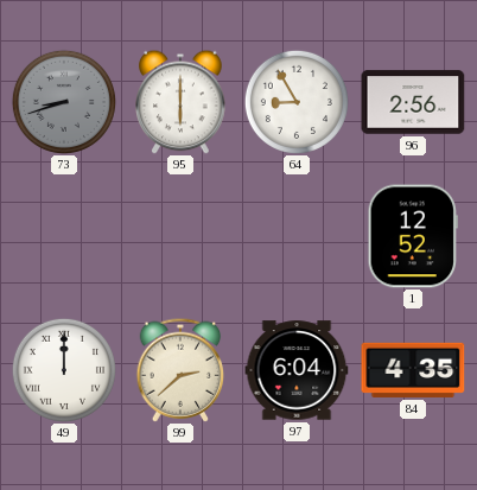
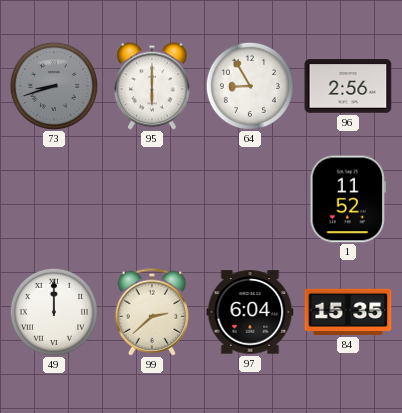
1: 12:52 -> 11:52 (348, 199)
84: 4:35 -> 15:35 (348, 312)
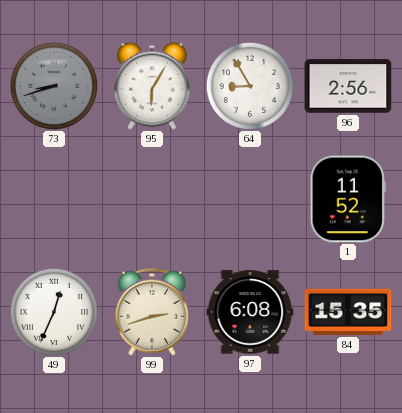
95: 6:00 -> 6:05 (152, 86)
49: 12:00 -> 12:34 (54, 312)
99: 2:38 -> 2:42 (152, 312)
97: 6:04 -> 6:08 (250, 312)
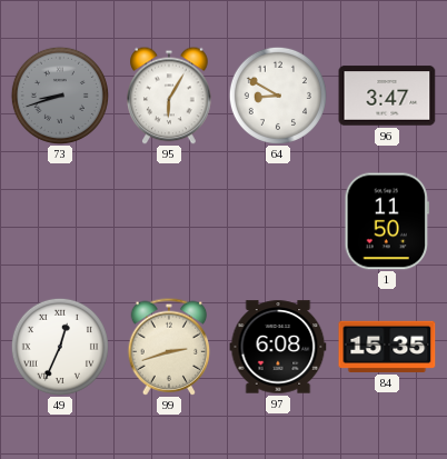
64: 8:55 -> 8:50 (278, 96)
96: 2:56 -> 3:47 (387, 96)
1: 11:52 -> 11:50 (387, 221)
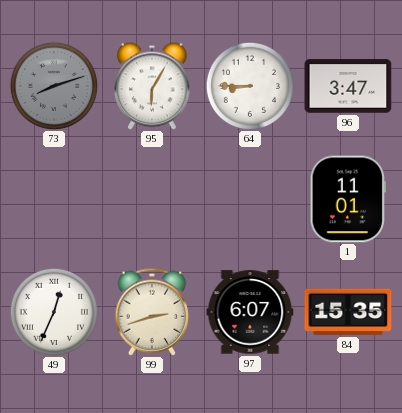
73: 8:42 -> 8:12 (54, 86)
64: 8:50 -> 8:45 (250, 86)
1: 11:50 -> 11:01 (348, 199)
97: 6:08 -> 6:07 (250, 312)
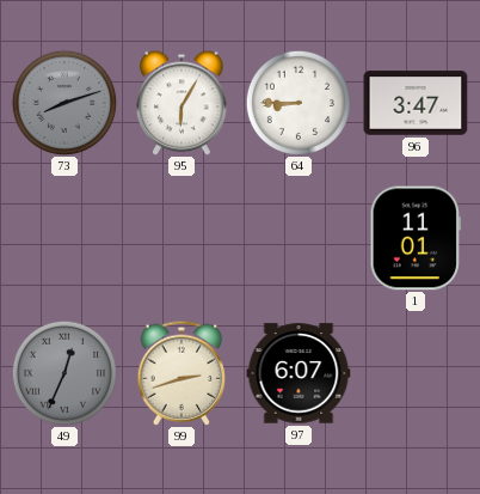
49 dial: white -> grey (64, 373)
84: 15:35 -> none (348, 312)
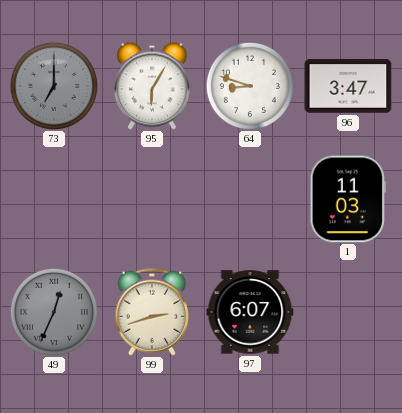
73: 8:12 -> 7:00 (54, 86)
64: 8:45 -> 8:48 (250, 86)
1: 11:01 -> 11:03 (348, 199)
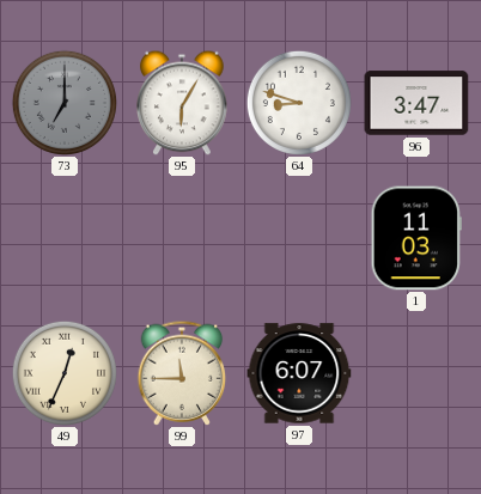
49 dial: grey -> cream (65, 373)
99: 2:42 -> 11:45 (182, 373)
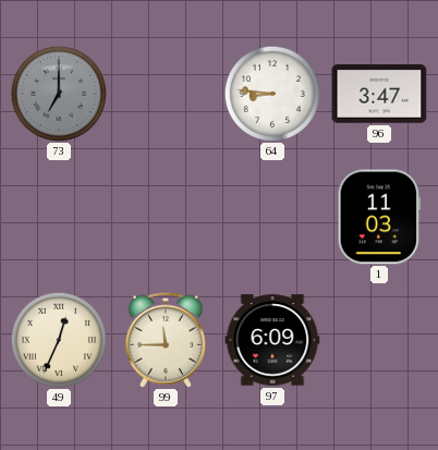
95: 6:05 -> none (182, 103)
64: 8:48 -> 8:46 (272, 94)
97: 6:07 -> 6:09 (272, 340)
